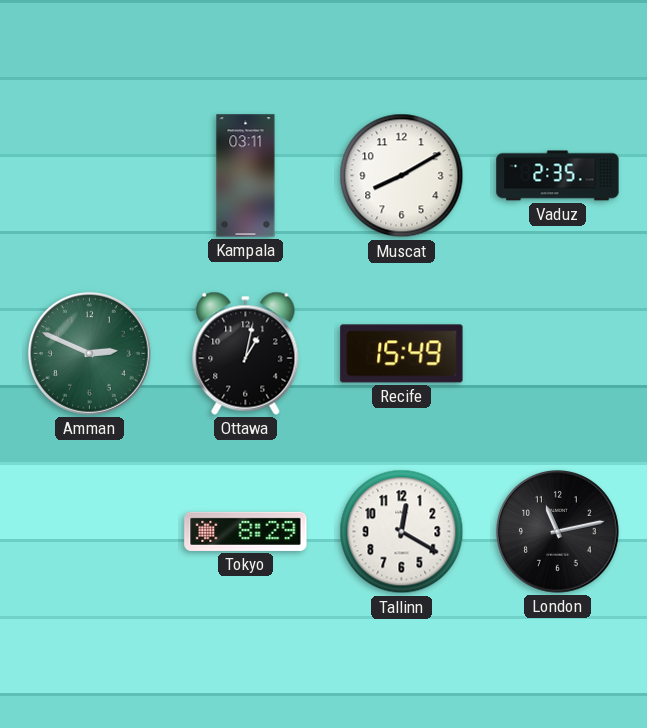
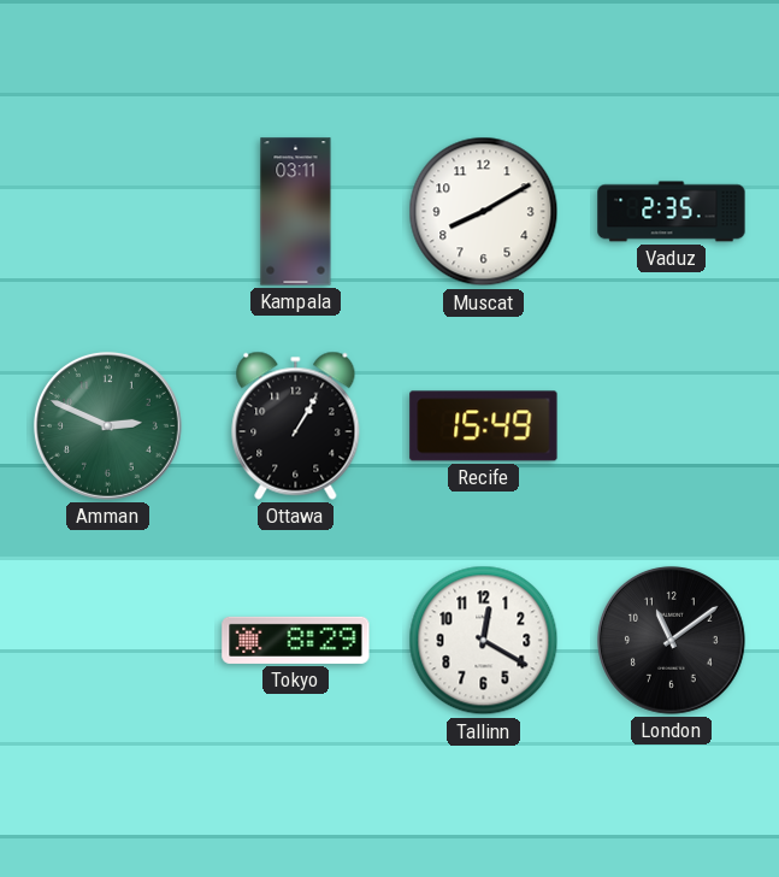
Ottawa: 1:02 -> 1:05 (296, 425)
London: 11:13 -> 11:09 (672, 641)
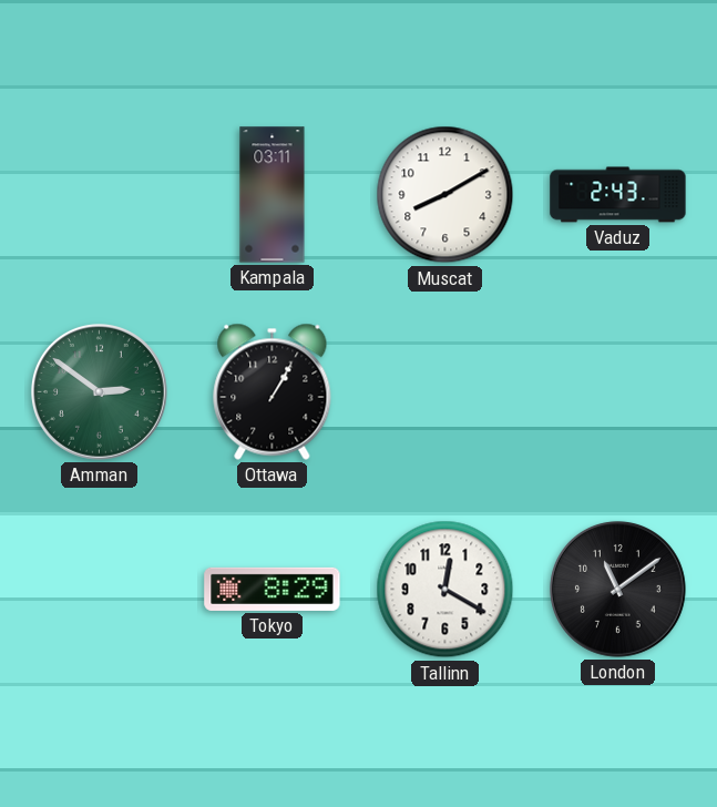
Vaduz: 2:35 -> 2:43 (618, 195)
Amman: 2:49 -> 2:51 (100, 392)
Recife: 15:49 -> none (484, 426)
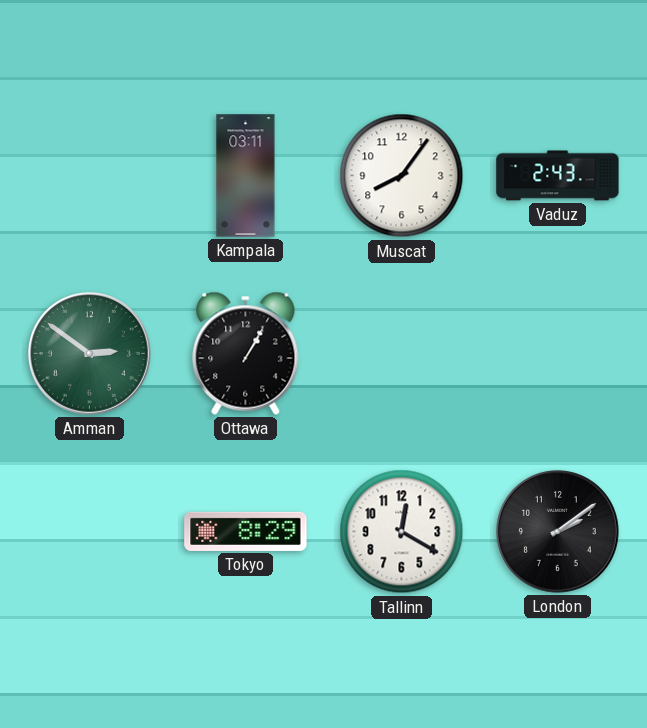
Muscat: 8:10 -> 8:06 (402, 176)
London: 11:09 -> 2:09 (558, 532)
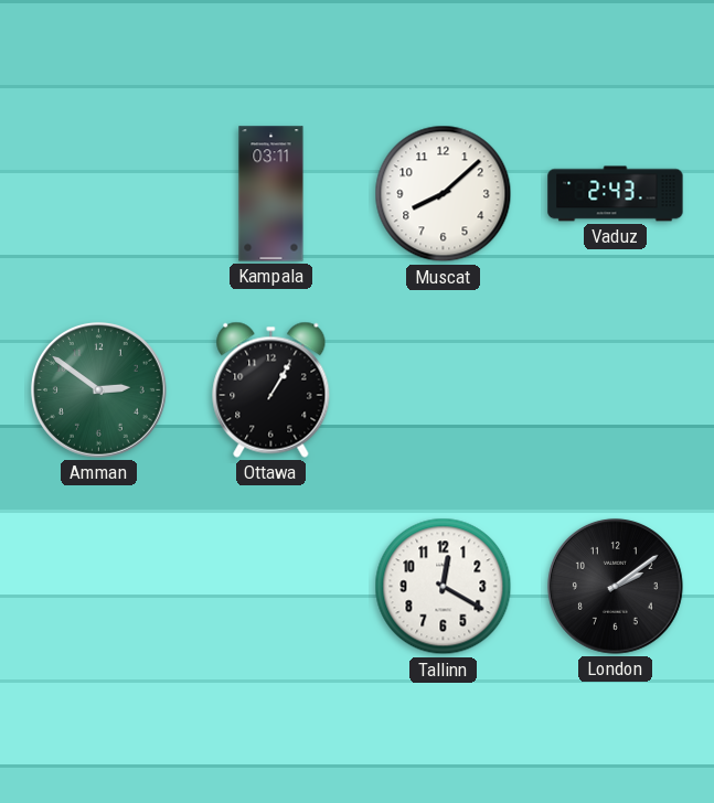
Muscat: 8:06 -> 8:08 (444, 194)
Tokyo: 8:29 -> none (246, 531)
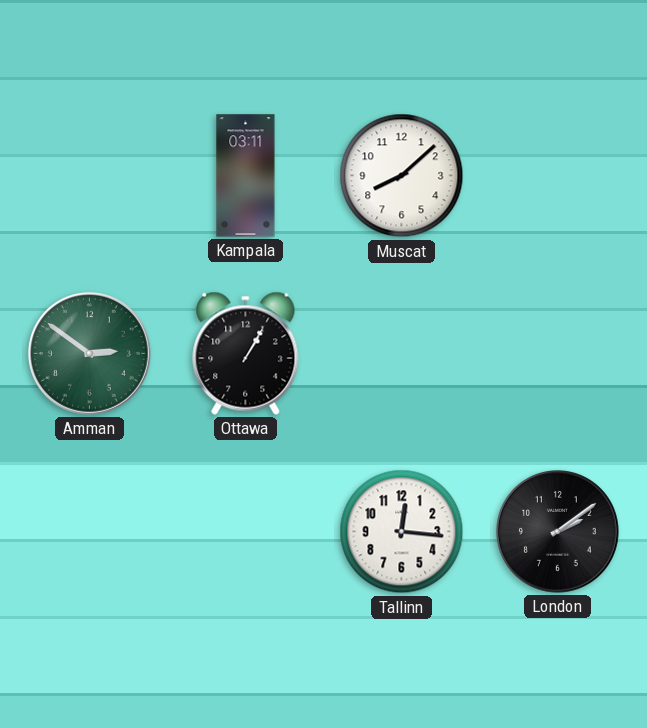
Vaduz: 2:43 -> none (616, 194)
Tallinn: 12:20 -> 12:16 (402, 532)
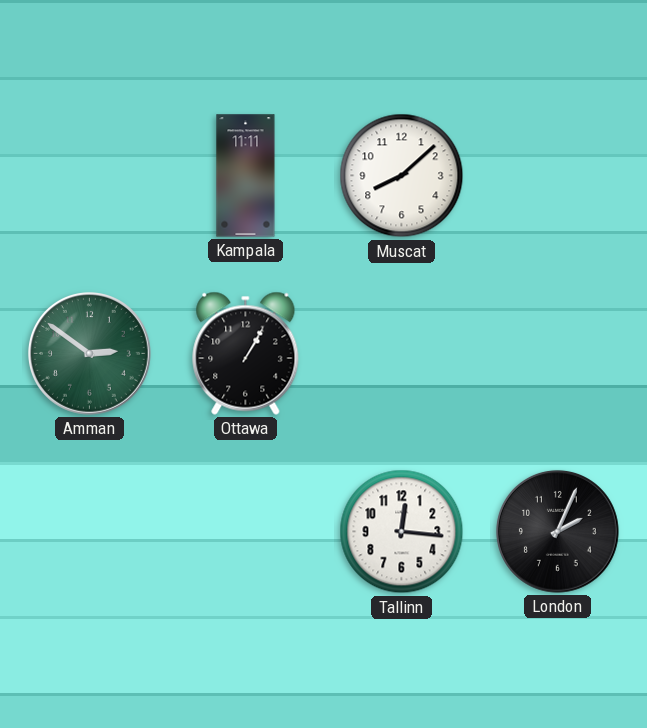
Kampala: 03:11 -> 11:11 (246, 176)
London: 2:09 -> 2:04 (558, 532)
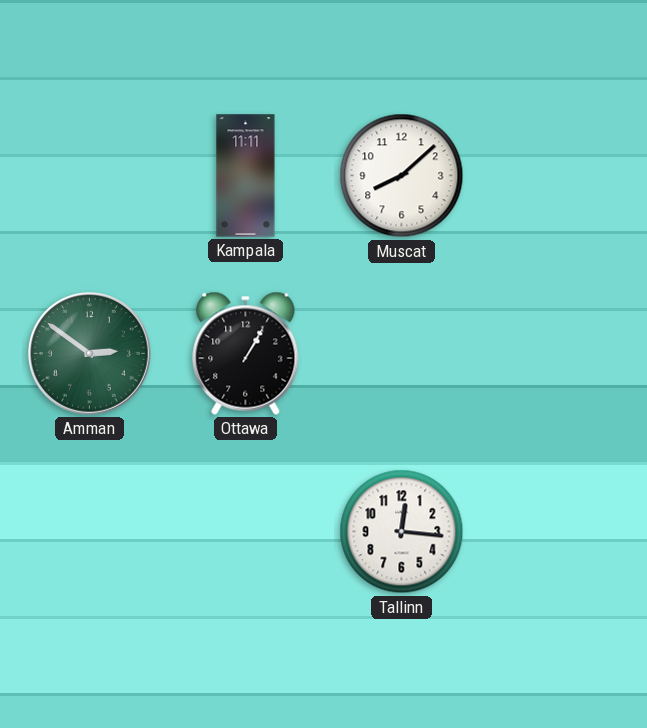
London: 2:04 -> none (558, 532)
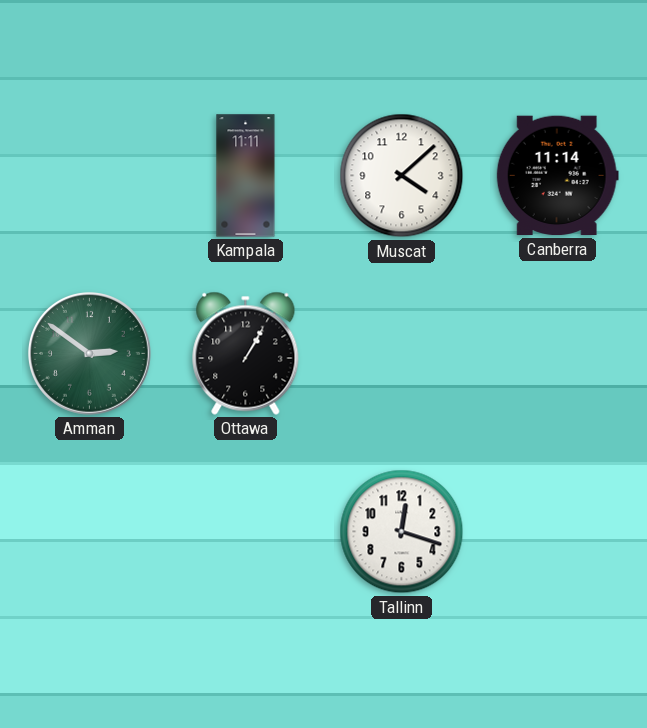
Muscat: 8:08 -> 4:08 (402, 176)
Canberra: none -> 11:14 (557, 176)
Tallinn: 12:16 -> 12:18 (402, 532)
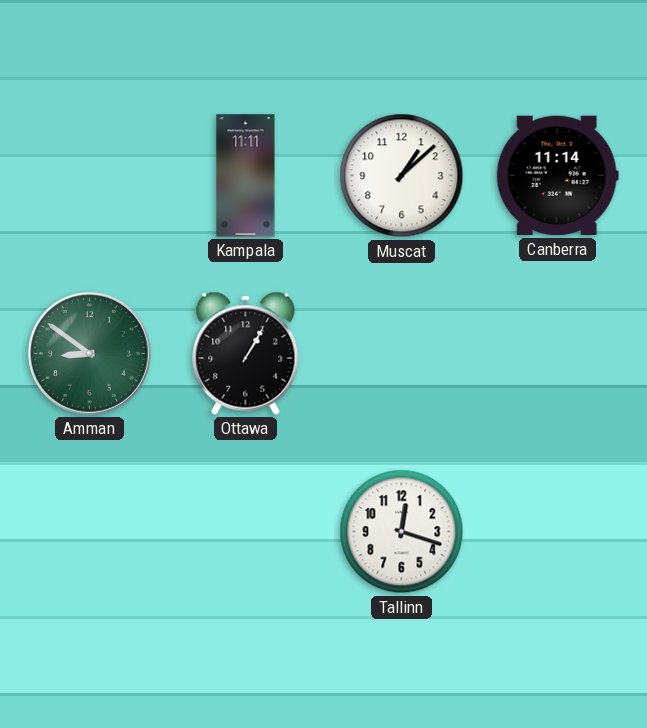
Muscat: 4:08 -> 1:08 (402, 176)
Amman: 2:51 -> 8:51 (90, 354)
